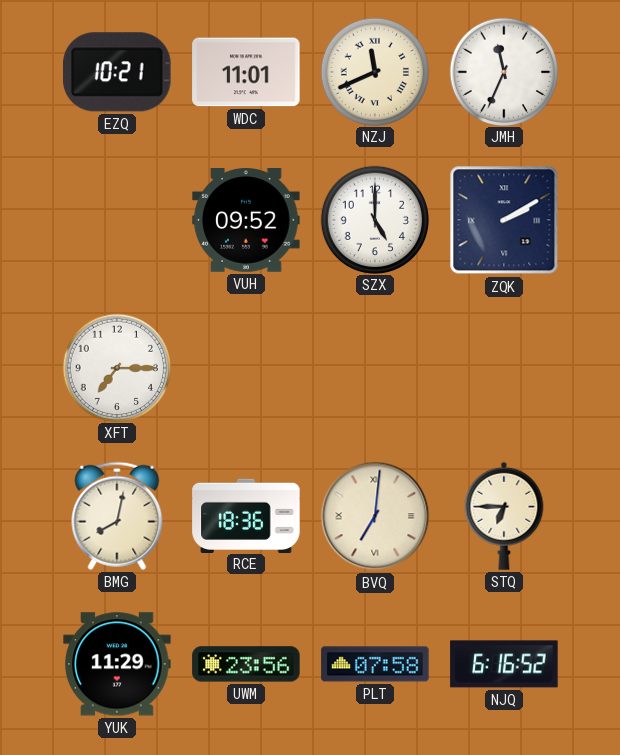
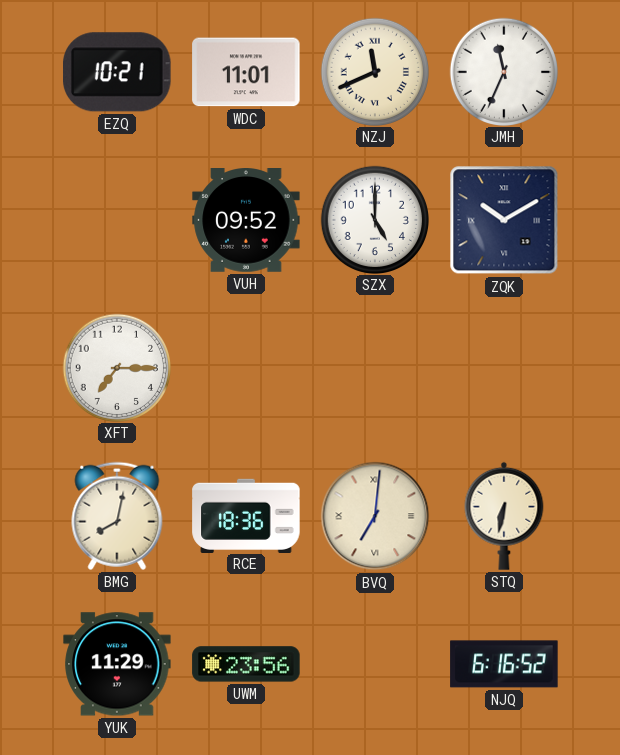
ZQK: 2:10 -> 10:10 (504, 220)
STQ: 6:45 -> 6:32 (504, 516)
PLT: 07:58 -> none (375, 664)
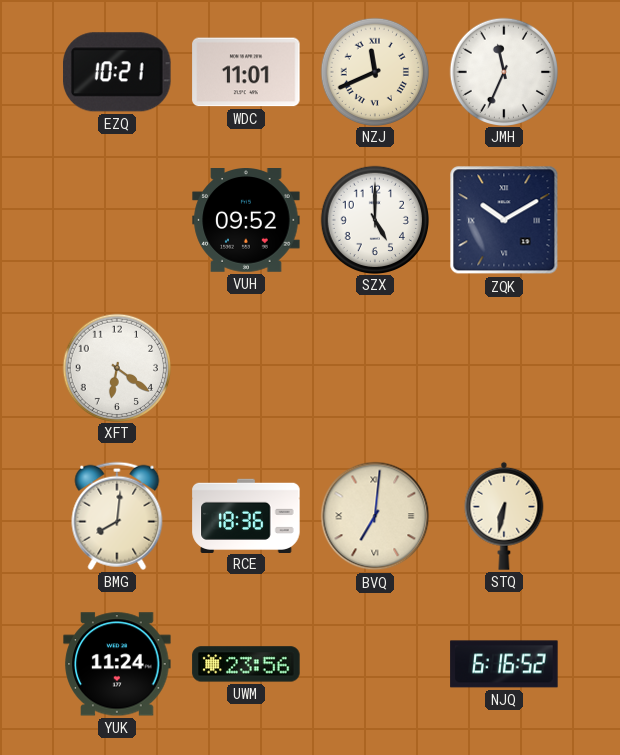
XFT: 7:15 -> 6:21 (116, 367)
BMG: 8:02 -> 8:01 (117, 516)
YUK: 11:29 -> 11:24 (117, 664)
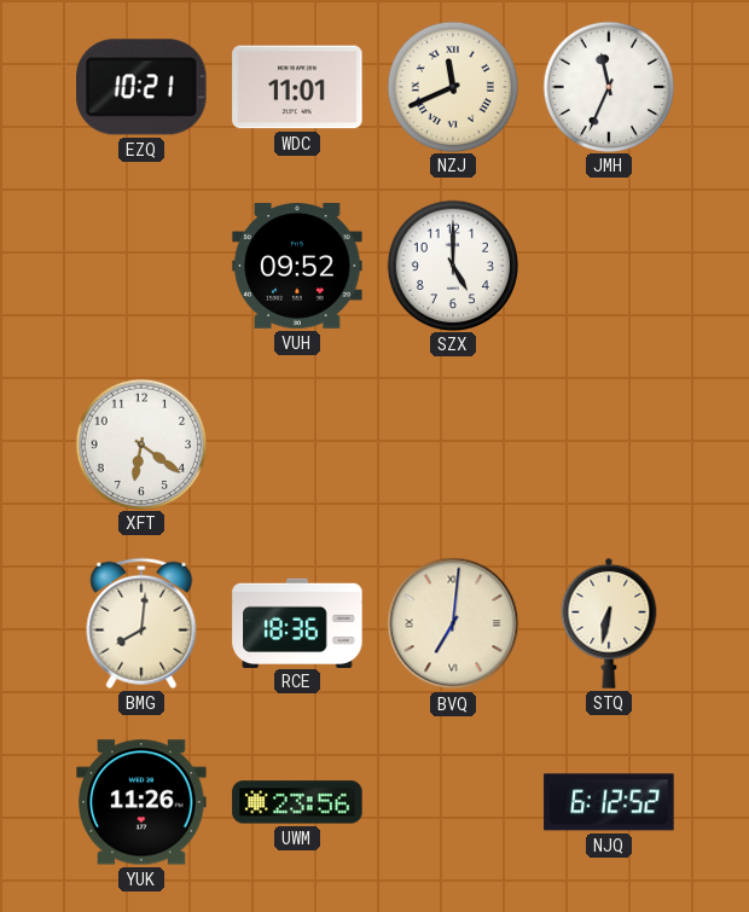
ZQK: 10:10 -> none (504, 220)
YUK: 11:24 -> 11:26 (141, 802)
NJQ: 6:16 -> 6:12 (609, 802)
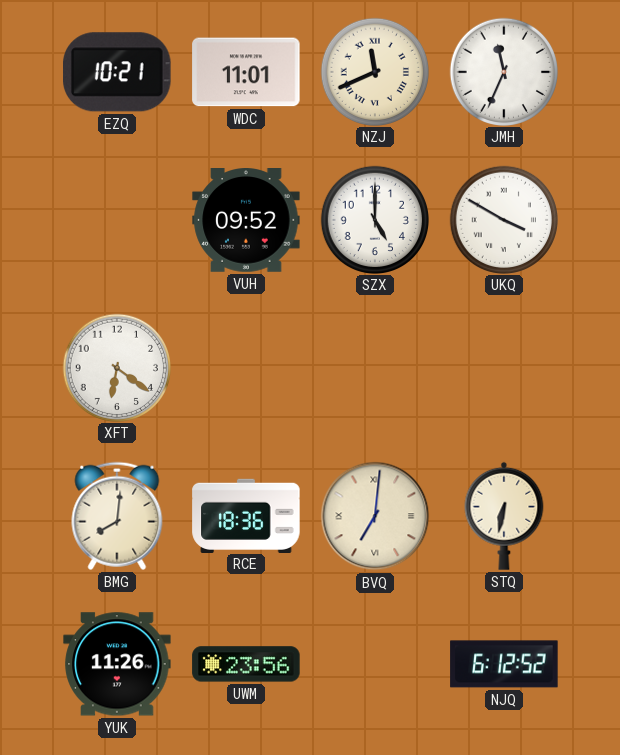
UKQ: none -> 3:50 (503, 219)
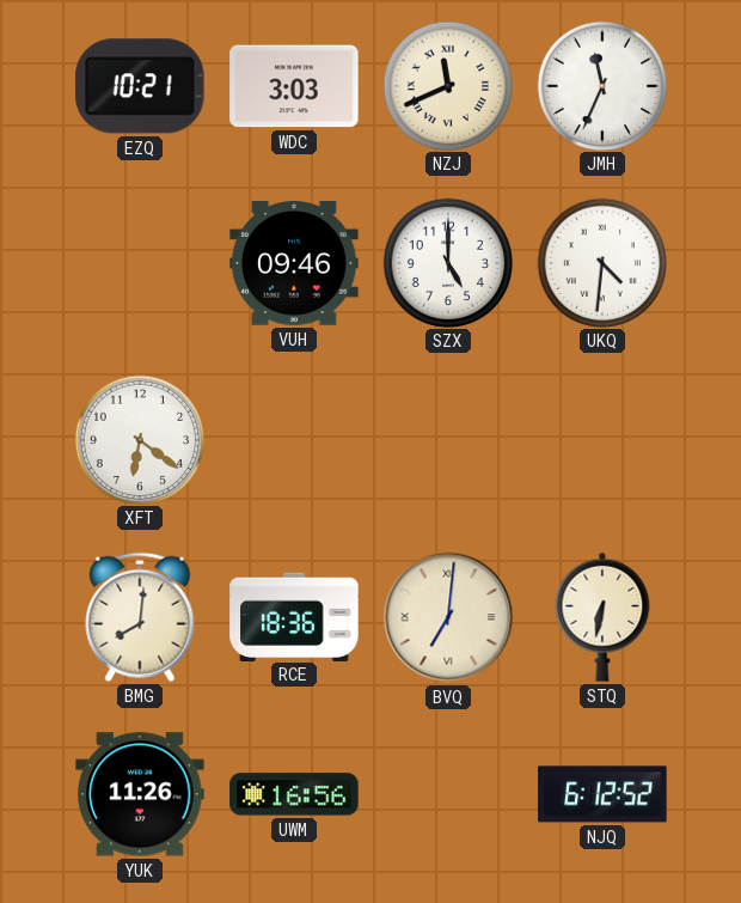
WDC: 11:01 -> 3:03 (294, 86)
VUH: 09:52 -> 09:46 (294, 264)
UKQ: 3:50 -> 4:31 (601, 262)
UWM: 23:56 -> 16:56 (294, 794)
